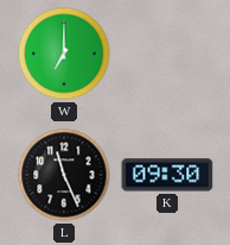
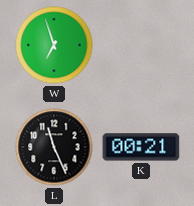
W: 7:00 -> 6:57 (54, 45)
K: 09:30 -> 00:21 (141, 147)
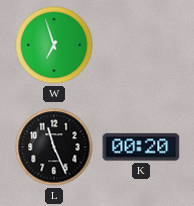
K: 00:21 -> 00:20 (141, 147)
